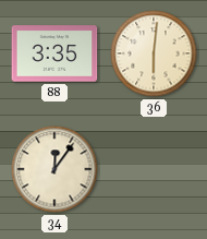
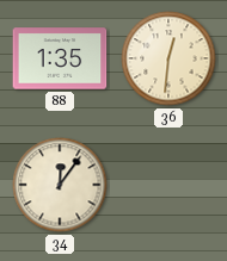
88: 3:35 -> 1:35 (60, 58)
36: 6:01 -> 12:31 (168, 58)
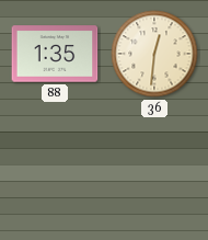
34: 12:06 -> none (60, 185)
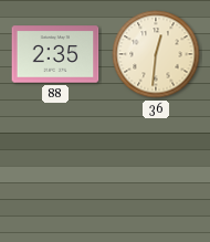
88: 1:35 -> 2:35 (55, 54)
